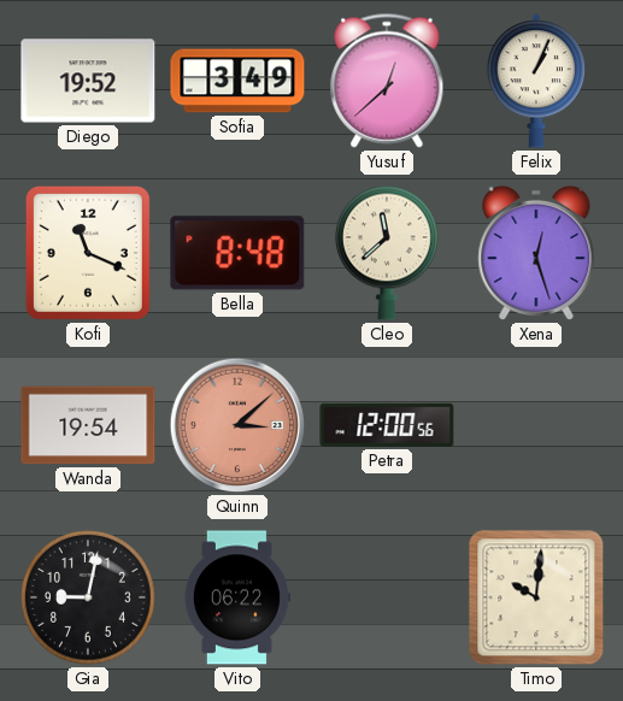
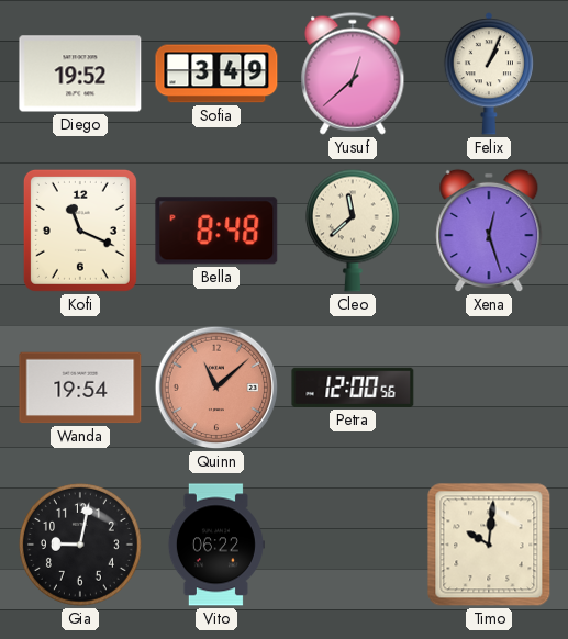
Quinn: 3:08 -> 11:08 (215, 388)
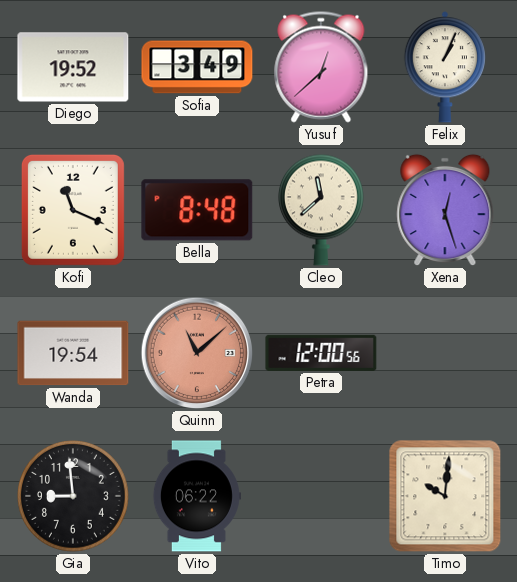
Gia: 9:02 -> 8:59 (74, 497)
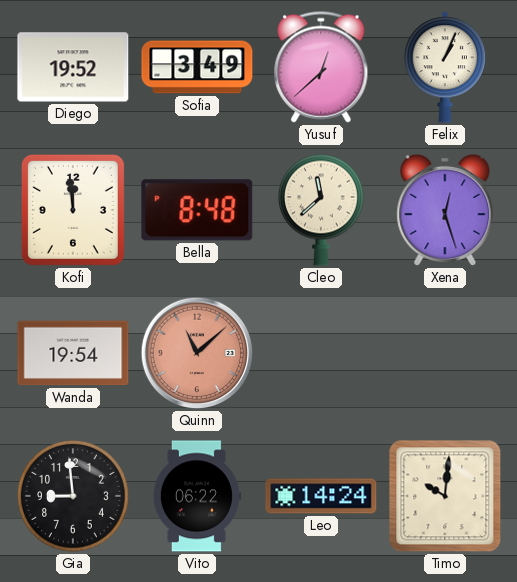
Kofi: 11:19 -> 11:59 (73, 210)
Petra: 12:00 -> none (321, 353)
Leo: none -> 14:24 (321, 496)
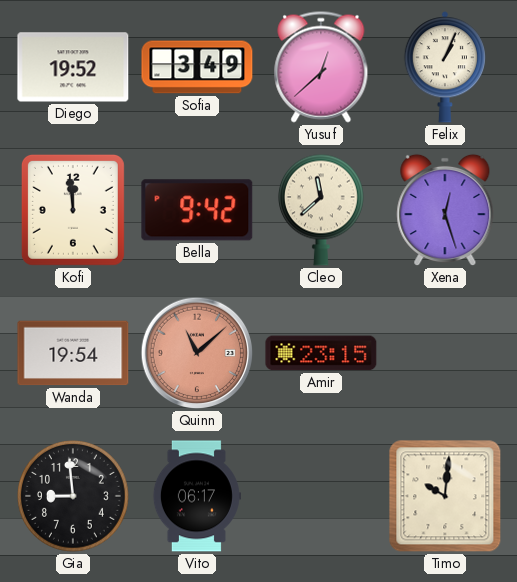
Bella: 8:48 -> 9:42 (197, 210)
Amir: none -> 23:15 (321, 353)
Vito: 06:22 -> 06:17 (196, 496)
Leo: 14:24 -> none (321, 496)
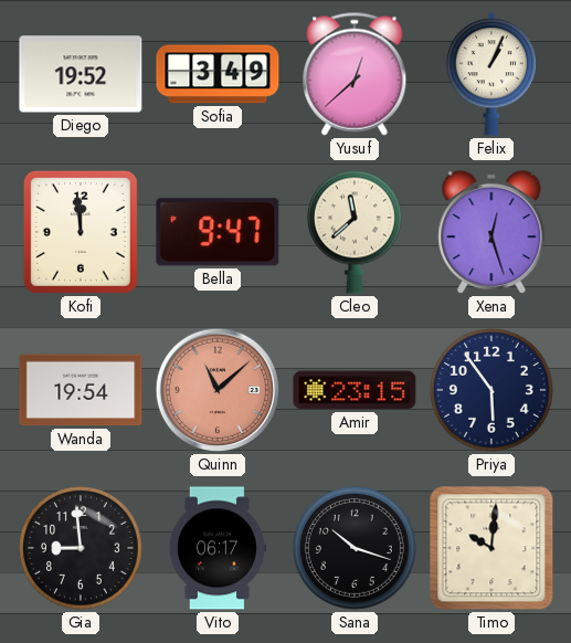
Bella: 9:42 -> 9:47 (218, 232)
Priya: none -> 5:54 (493, 391)
Sana: none -> 10:18 (356, 549)
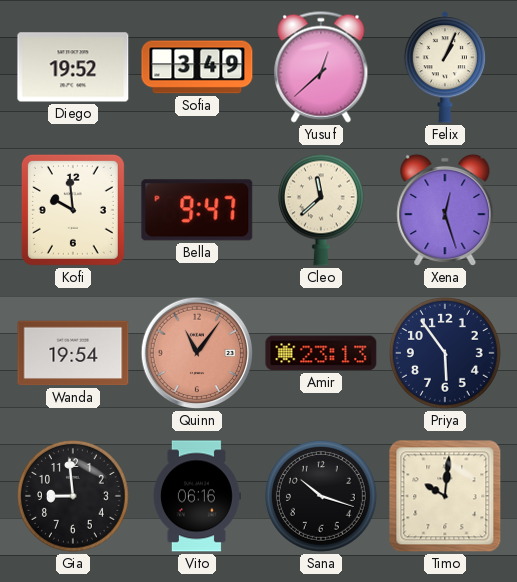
Kofi: 11:59 -> 9:59 (73, 210)
Quinn: 11:08 -> 11:06 (196, 353)
Amir: 23:15 -> 23:13 (321, 353)
Vito: 06:17 -> 06:16 (196, 496)
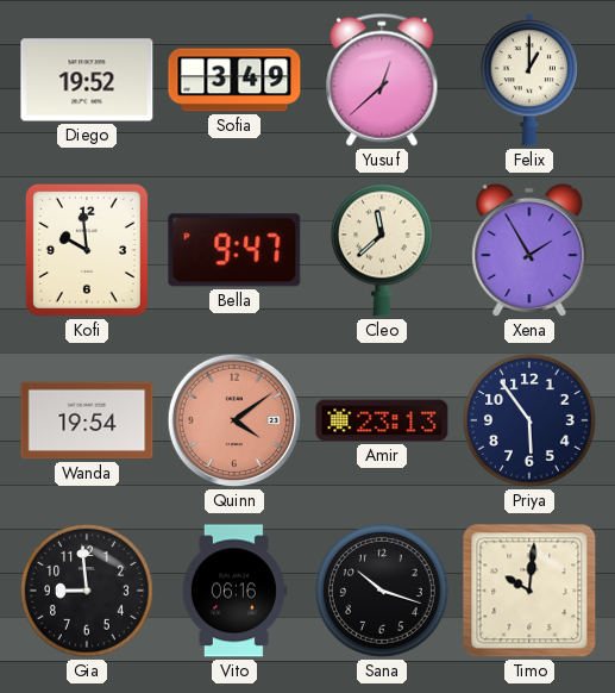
Felix: 1:04 -> 1:00 (529, 80)
Xena: 12:27 -> 1:55 (529, 250)
Quinn: 11:06 -> 4:09 (233, 420)
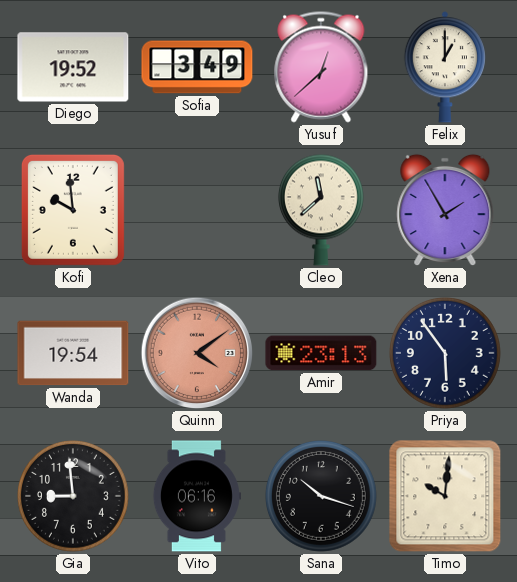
Bella: 9:47 -> none (234, 250)
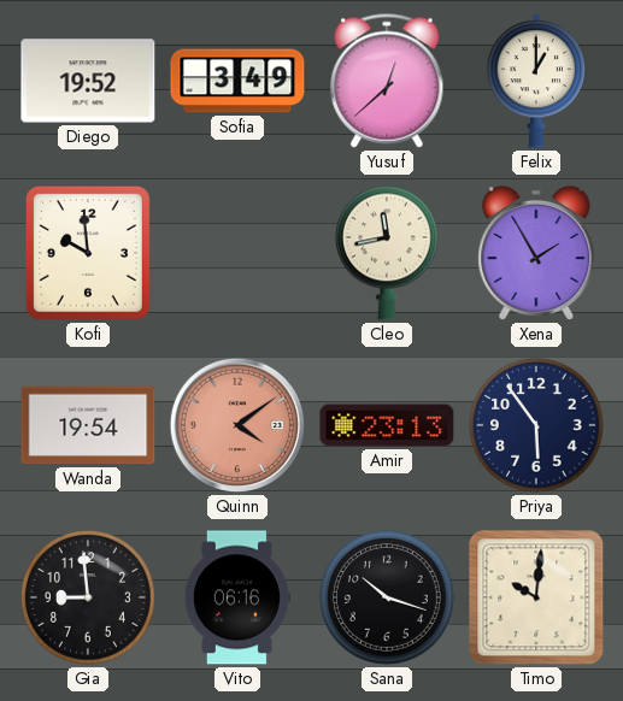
Cleo: 11:38 -> 11:43 (387, 253)
